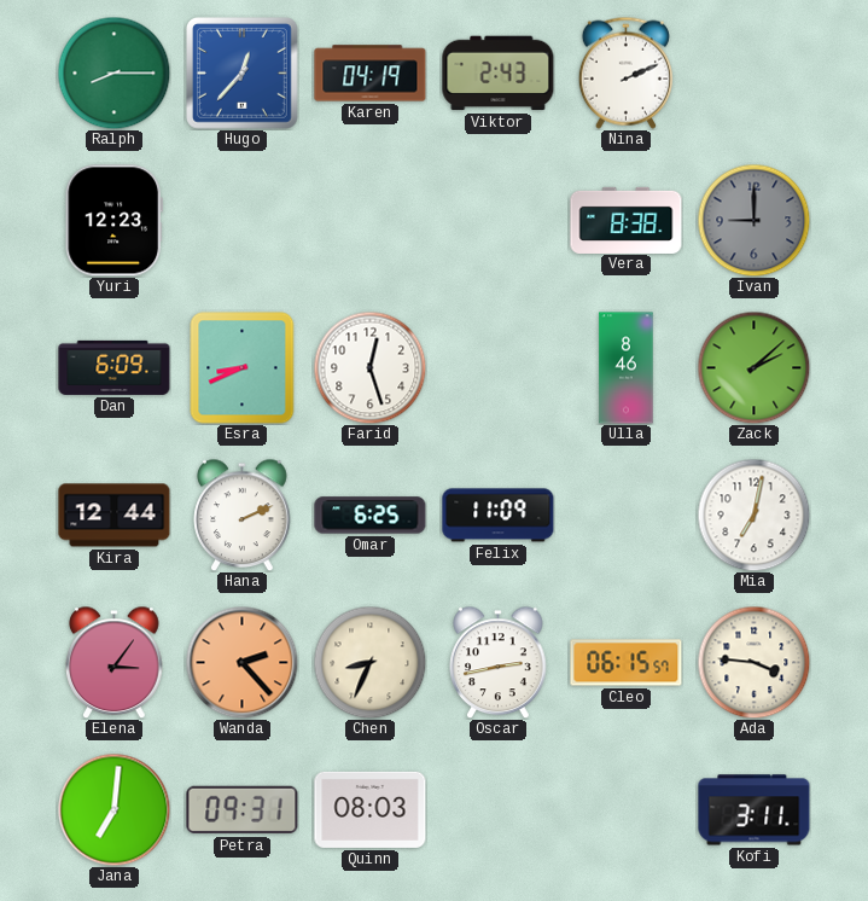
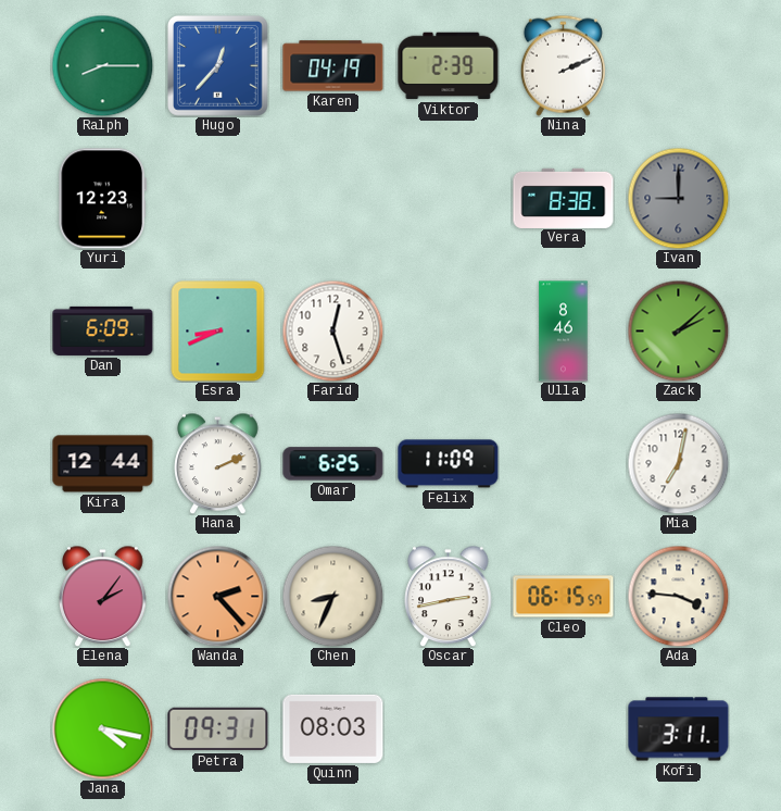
Viktor: 2:43 -> 2:39 (449, 66)
Elena: 3:06 -> 2:06 (103, 596)
Jana: 7:01 -> 4:17 (102, 728)
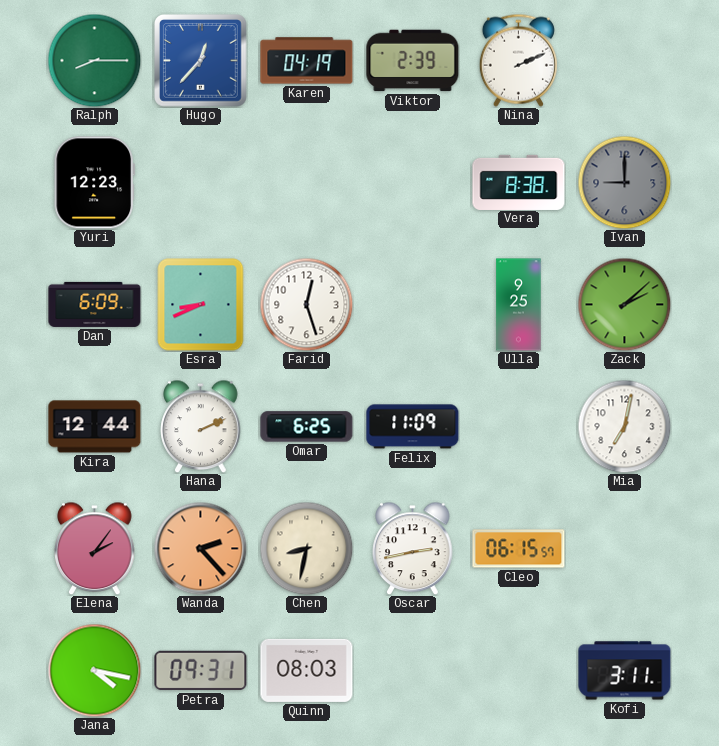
Ulla: 8:46 -> 9:25 (519, 305)
Chen: 8:34 -> 8:32 (306, 548)
Ada: 3:46 -> none (678, 596)
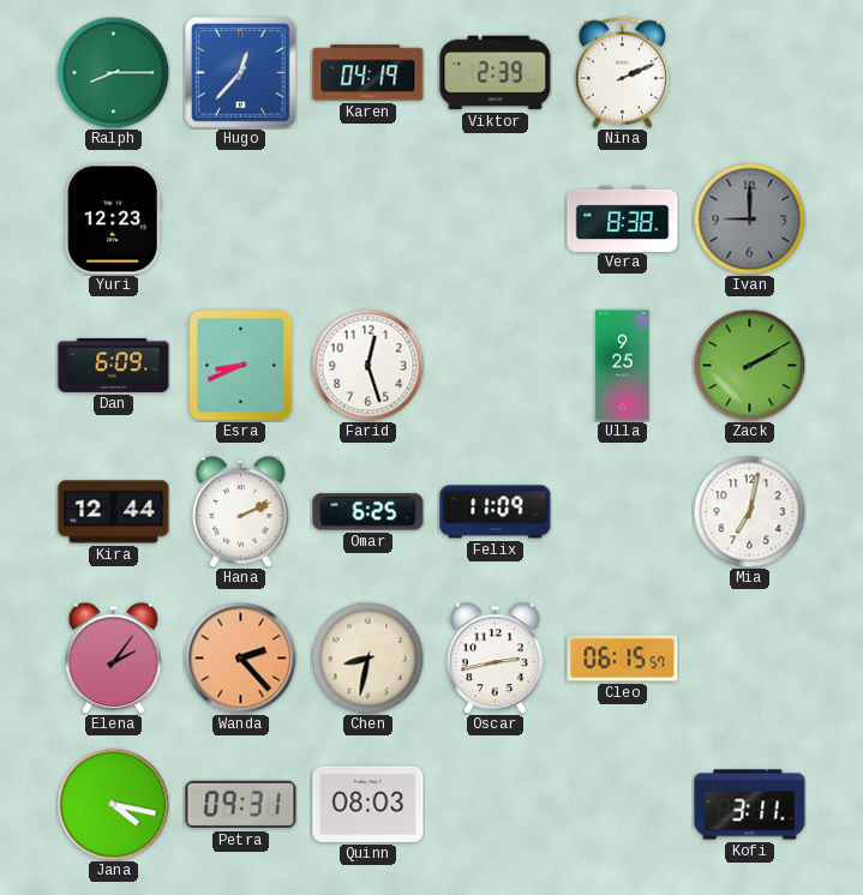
Zack: 2:08 -> 2:10 (749, 365)
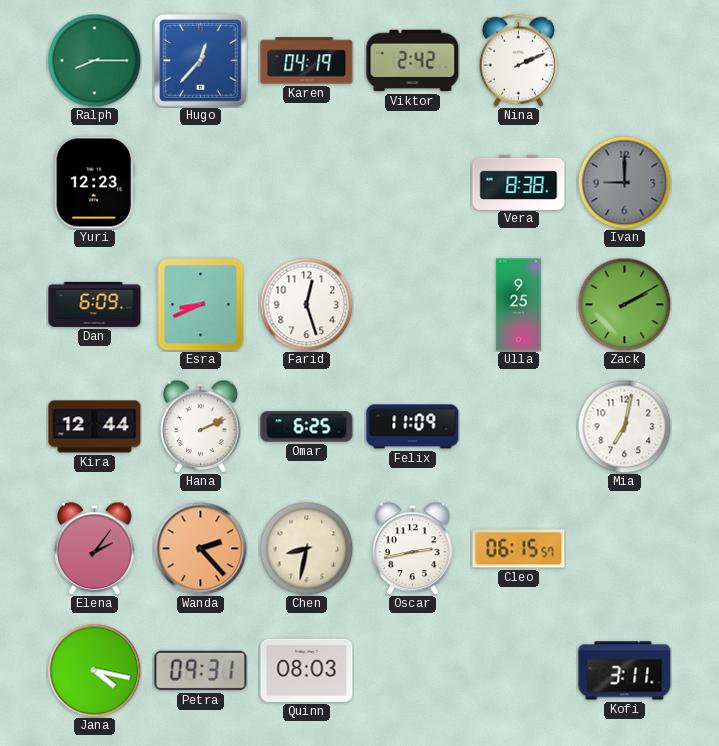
Viktor: 2:39 -> 2:42 (413, 61)
